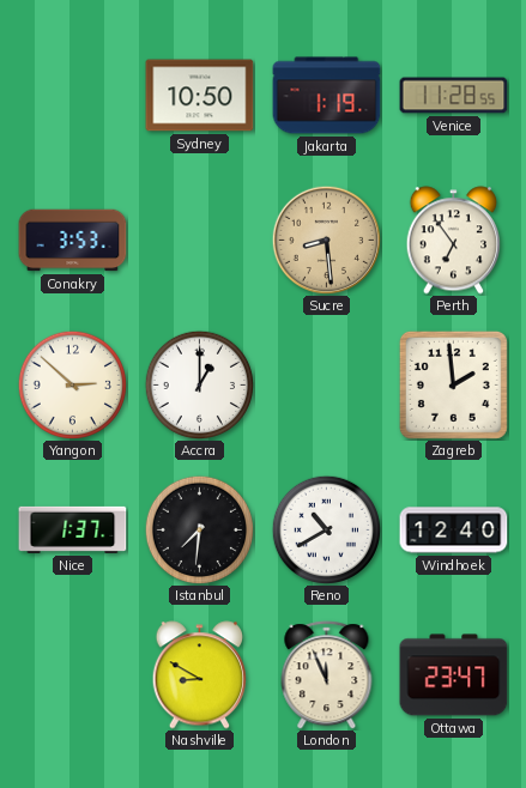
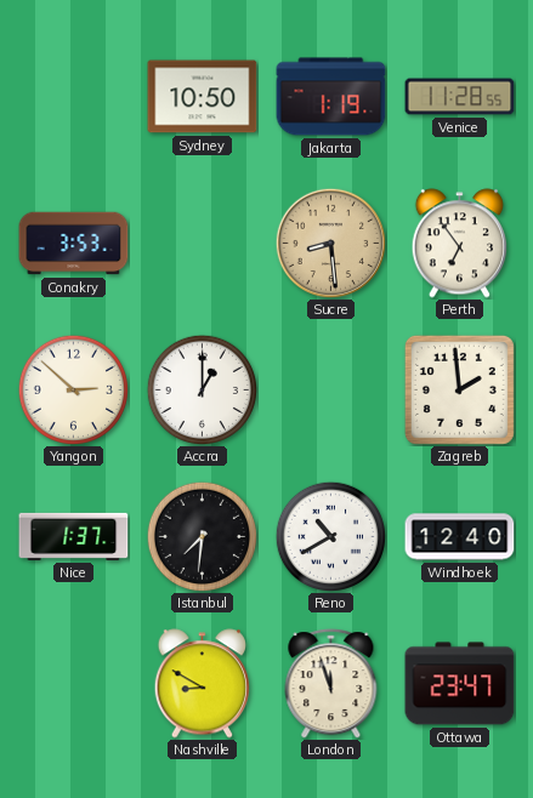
London: 11:56 -> 11:57 (331, 684)
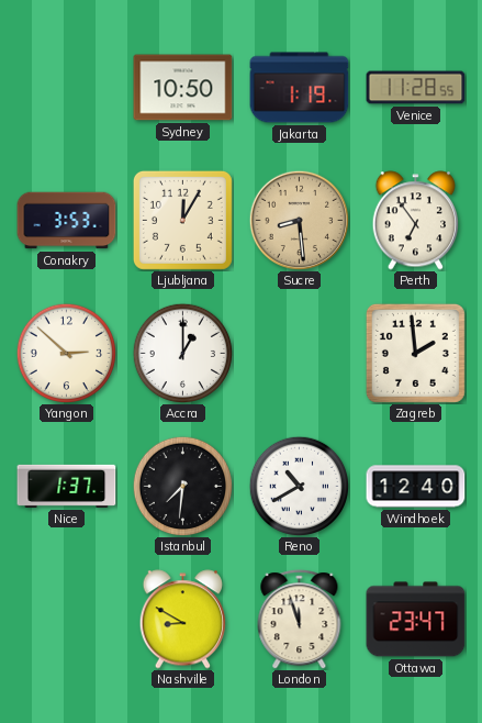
Ljubljana: none -> 12:05 (182, 220)
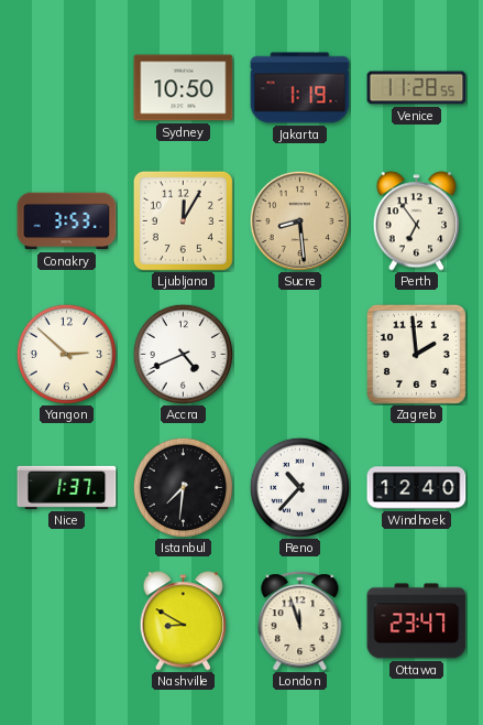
Accra: 1:00 -> 4:41 (183, 354)
Reno: 10:40 -> 10:37 (299, 487)
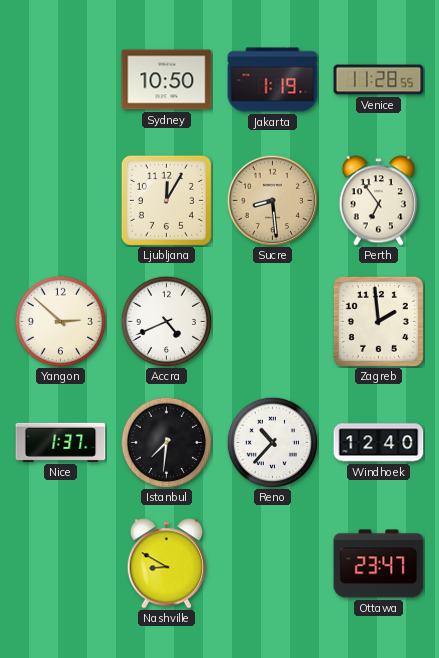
Conakry: 3:53 -> none (67, 221)
London: 11:57 -> none (300, 621)
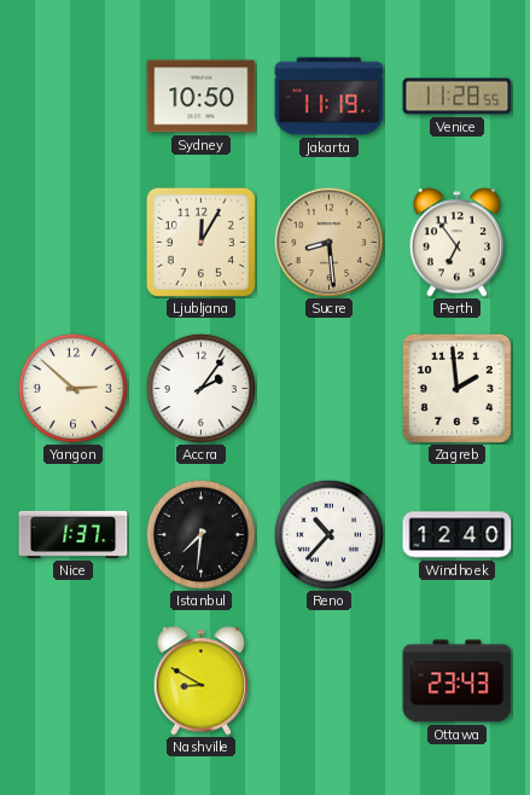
Jakarta: 1:19 -> 11:19 (330, 97)
Accra: 4:41 -> 2:06 (200, 388)
Ottawa: 23:47 -> 23:43 (458, 681)
